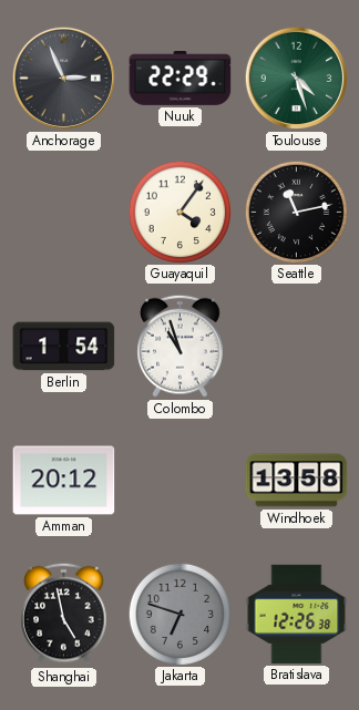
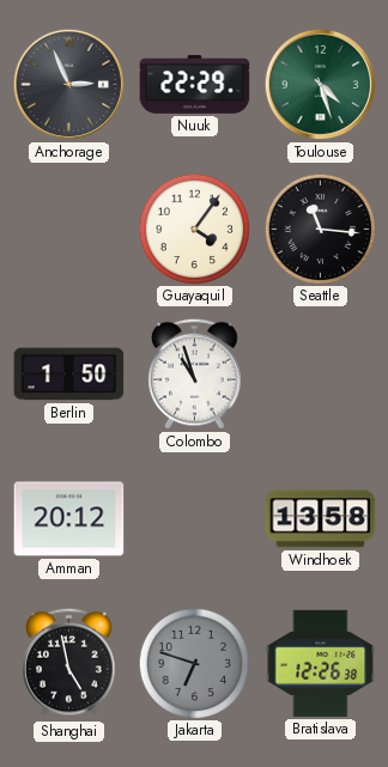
Seattle: 11:13 -> 11:16 (320, 229)
Berlin: 1:54 -> 1:50 (69, 375)
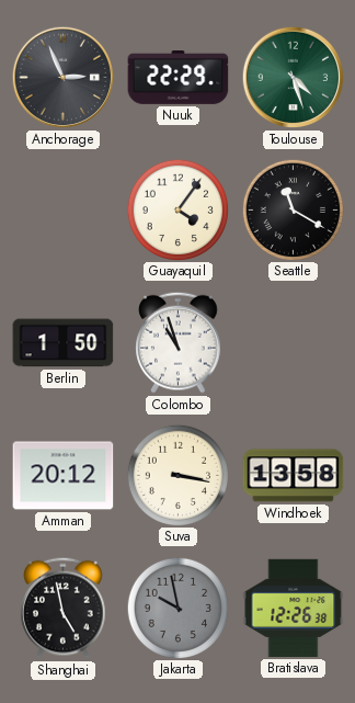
Seattle: 11:16 -> 11:20 (293, 209)
Suva: none -> 3:17 (177, 475)
Jakarta: 6:48 -> 9:58 (177, 608)
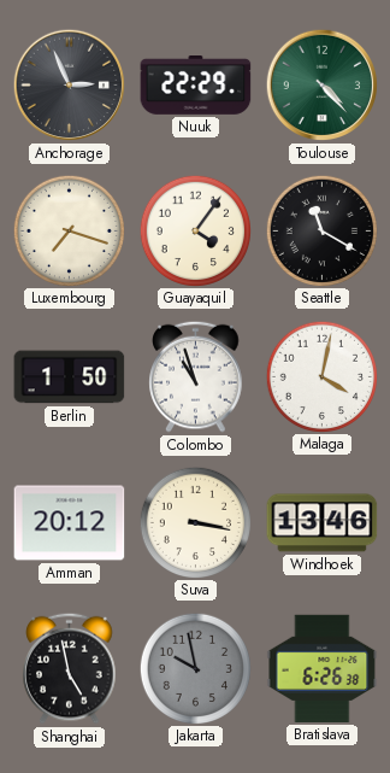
Toulouse: 4:27 -> 4:23 (323, 86)
Luxembourg: none -> 7:18 (69, 230)
Malaga: none -> 4:02 (321, 376)
Windhoek: 13:58 -> 13:46 (323, 523)
Bratislava: 12:26 -> 6:26 (323, 668)
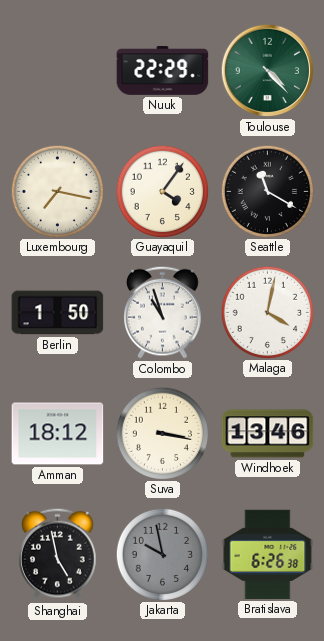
Anchorage: 2:56 -> none (70, 86)
Luxembourg: 7:18 -> 7:17 (57, 191)
Amman: 20:12 -> 18:12 (58, 434)
